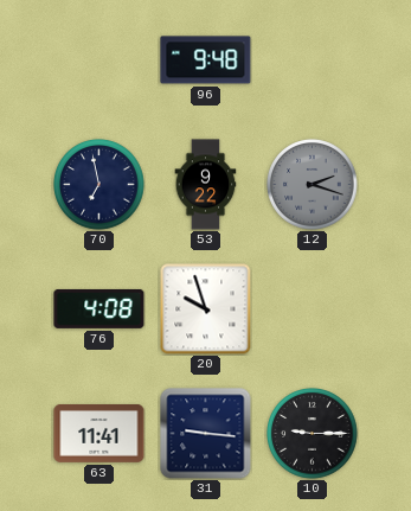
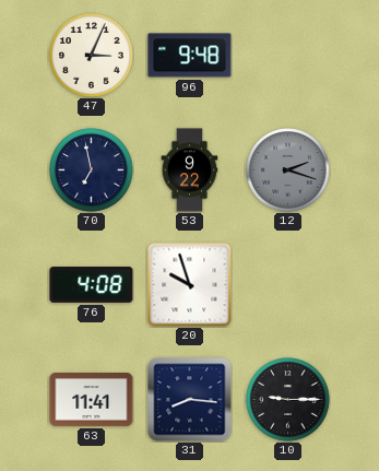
47: none -> 3:04 (92, 56)
31: 9:16 -> 8:16 (190, 400)
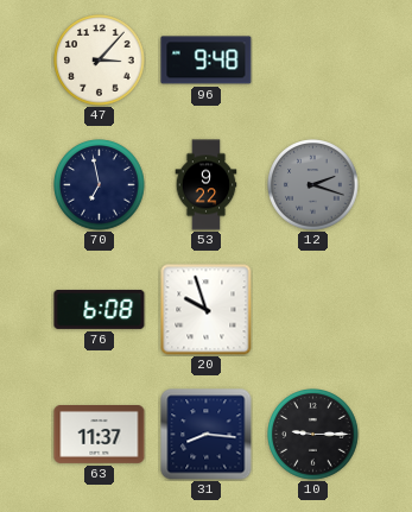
47: 3:04 -> 3:07 (100, 61)
76: 4:08 -> 6:08 (100, 309)
63: 11:41 -> 11:37 (100, 435)
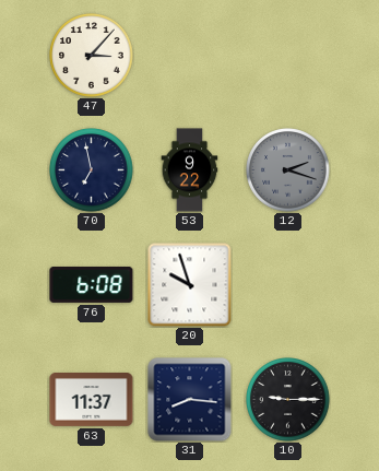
96: 9:48 -> none (207, 61)
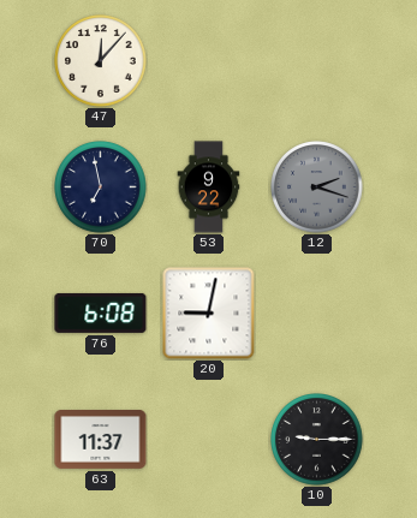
47: 3:07 -> 12:07 (101, 61)
20: 9:57 -> 9:02 (209, 314)
31: 8:16 -> none (190, 400)
